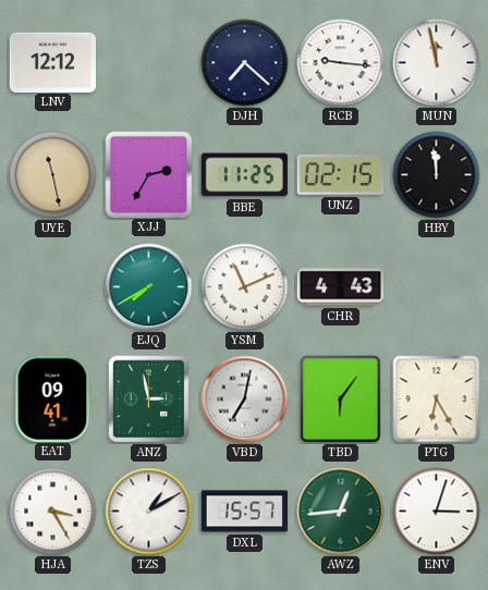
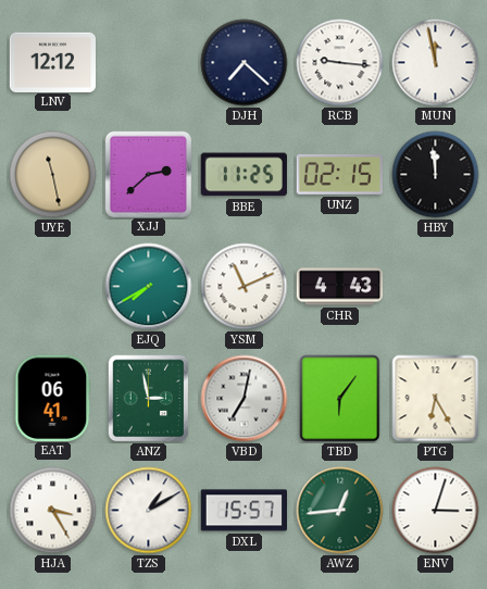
XJJ: 2:35 -> 2:38 (148, 174)
EAT: 09:41 -> 06:41 (52, 398)
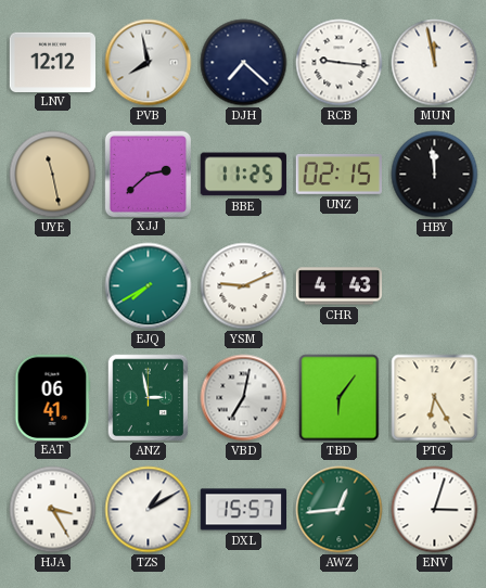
PVB: none -> 7:58 (149, 63)
YSM: 11:11 -> 9:11 (244, 286)
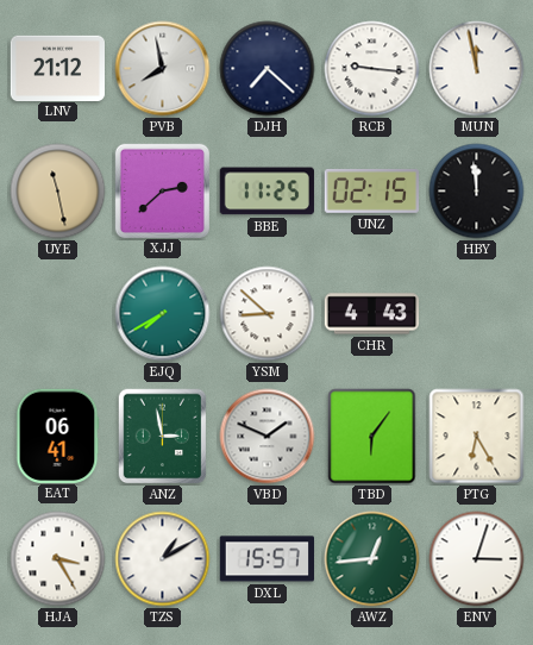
LNV: 12:12 -> 21:12 (57, 68)
YSM: 9:11 -> 8:52 (268, 314)
VBD: 7:02 -> 1:49 (268, 437)
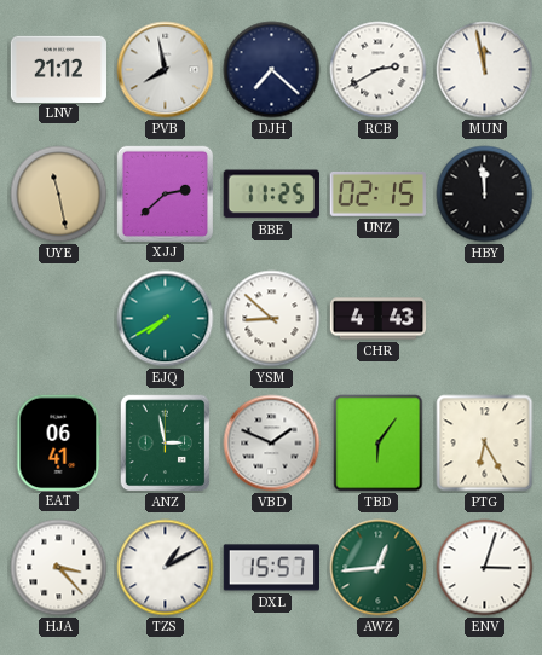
RCB: 9:16 -> 2:40 (379, 70)
HJA: 3:25 -> 3:23 (59, 568)
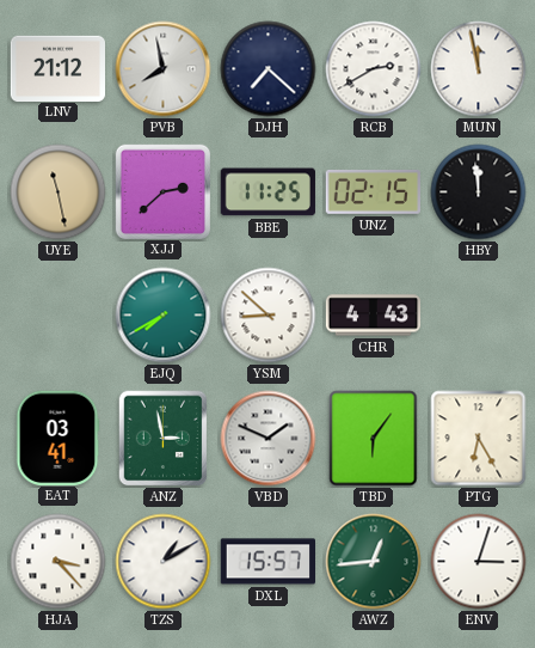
EAT: 06:41 -> 03:41 (57, 438)
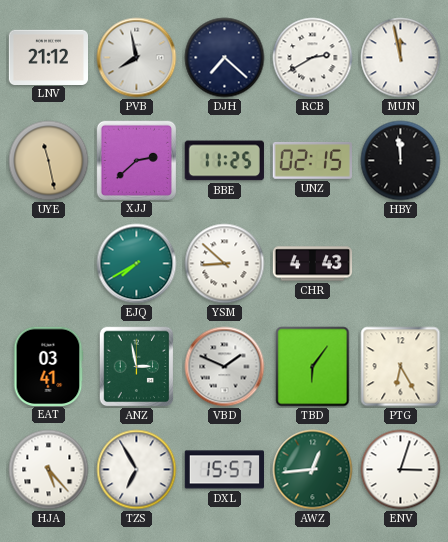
HJA: 3:23 -> 5:23 (49, 470)
TZS: 1:10 -> 6:55 (137, 470)
